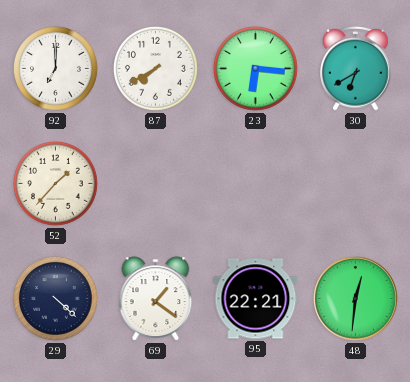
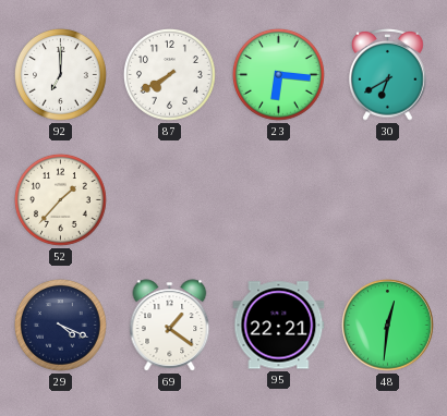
29: 4:22 -> 4:19 (61, 326)
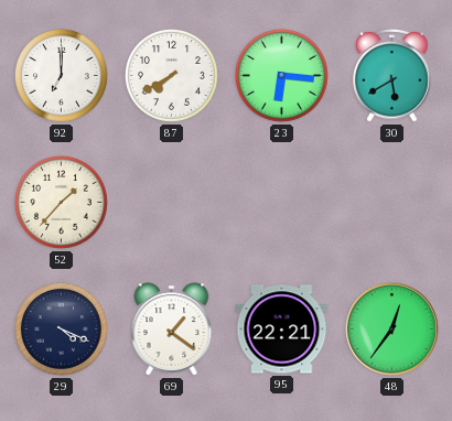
30: 6:40 -> 5:40 (392, 76)
48: 12:31 -> 12:36 (392, 330)
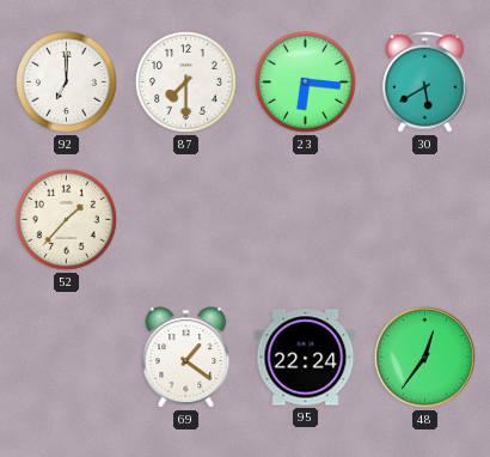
87: 7:40 -> 7:30 (186, 83)
29: 4:19 -> none (62, 330)
95: 22:21 -> 22:24 (306, 358)
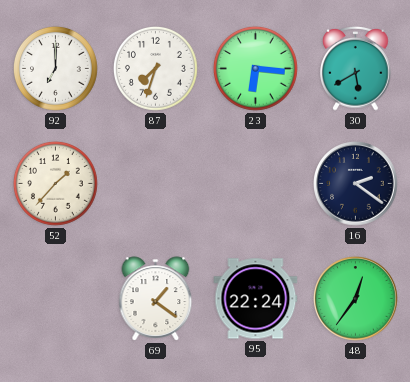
87: 7:30 -> 7:33 (156, 69)
16: none -> 2:21 (356, 184)
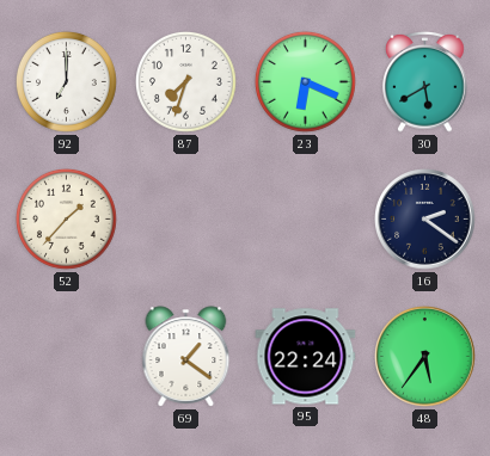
23: 6:16 -> 6:19 (306, 82)
48: 12:36 -> 5:36 (425, 357)
